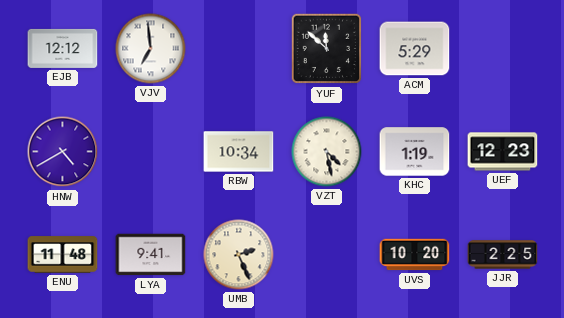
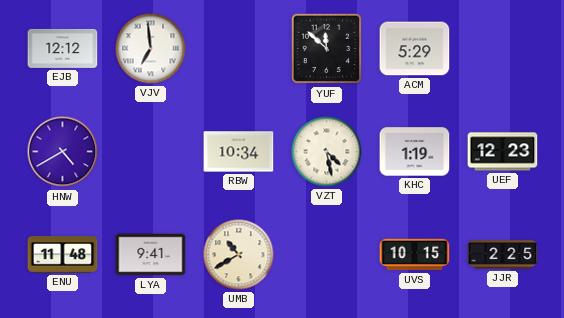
UMB: 2:26 -> 10:40 (239, 255)
UVS: 10:20 -> 10:15 (415, 255)
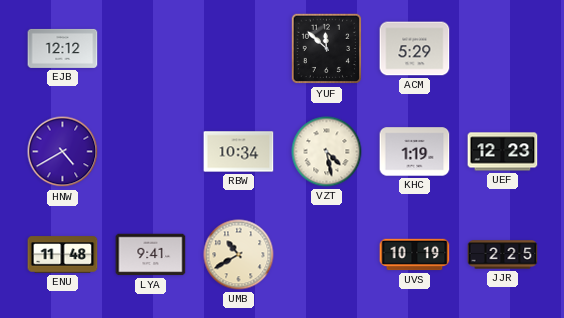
VJV: 6:59 -> none (151, 49)
UVS: 10:15 -> 10:19 (415, 255)
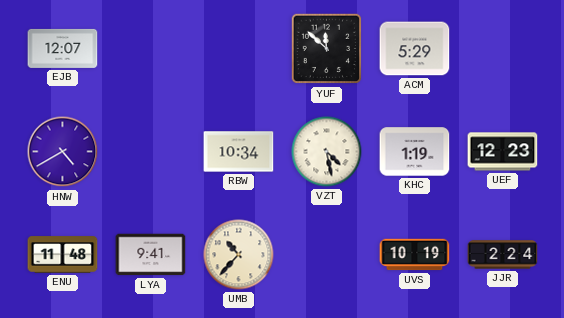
EJB: 12:12 -> 12:07 (63, 48)
UMB: 10:40 -> 10:37 (239, 255)
JJR: 2:25 -> 2:24 (503, 255)
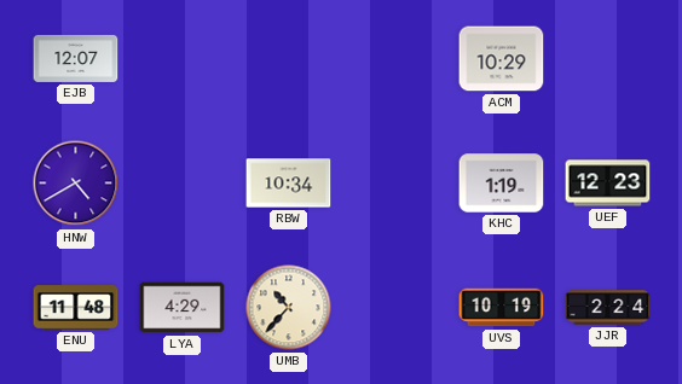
YUF: 11:52 -> none (327, 49)
ACM: 5:29 -> 10:29 (502, 59)
VZT: 4:28 -> none (327, 152)
LYA: 9:41 -> 4:29 (183, 308)
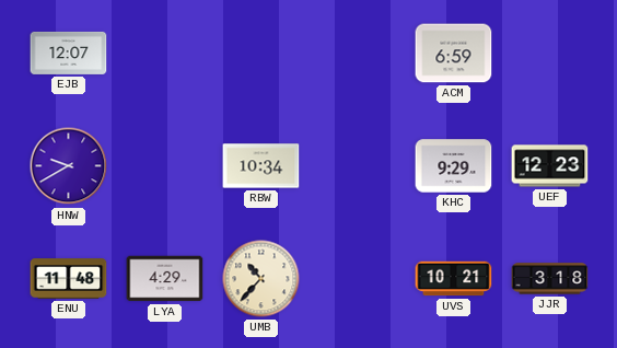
ACM: 10:29 -> 6:59 (454, 54)
HNW: 4:40 -> 9:40 (69, 166)
KHC: 1:19 -> 9:29 (454, 166)
UVS: 10:19 -> 10:21 (454, 279)
JJR: 2:24 -> 3:18 (550, 279)
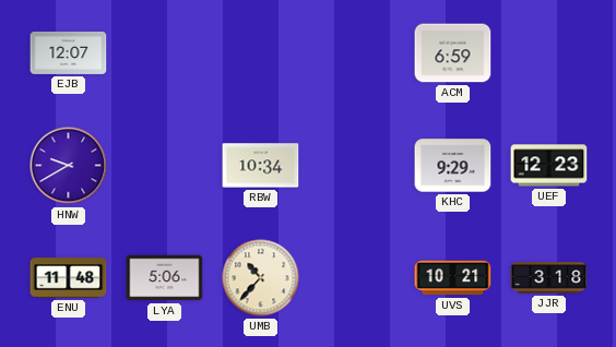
LYA: 4:29 -> 5:06 (165, 278)
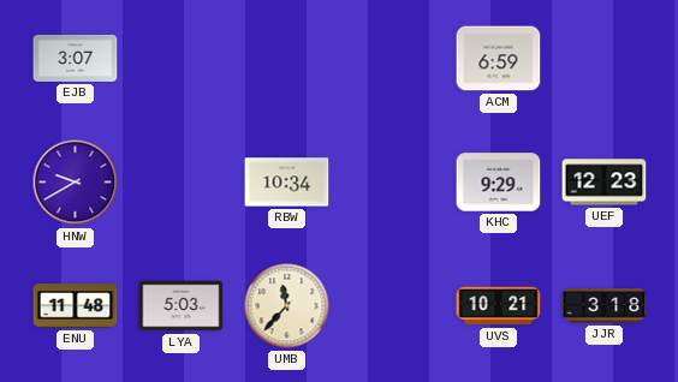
EJB: 12:07 -> 3:07 (76, 58)
LYA: 5:06 -> 5:03 (182, 306)
UMB: 10:37 -> 11:37 (287, 306)
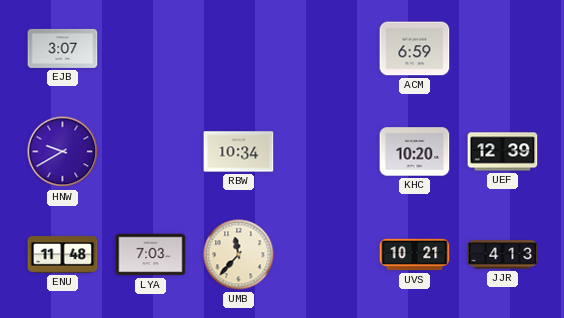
KHC: 9:29 -> 10:20 (415, 152)
UEF: 12:23 -> 12:39 (503, 152)
LYA: 5:03 -> 7:03 (151, 255)
JJR: 3:18 -> 4:13 (503, 255)
